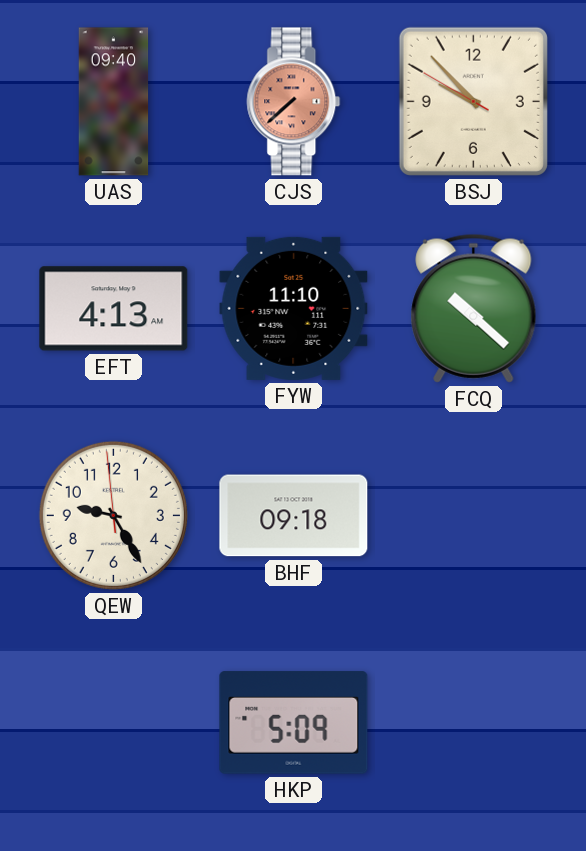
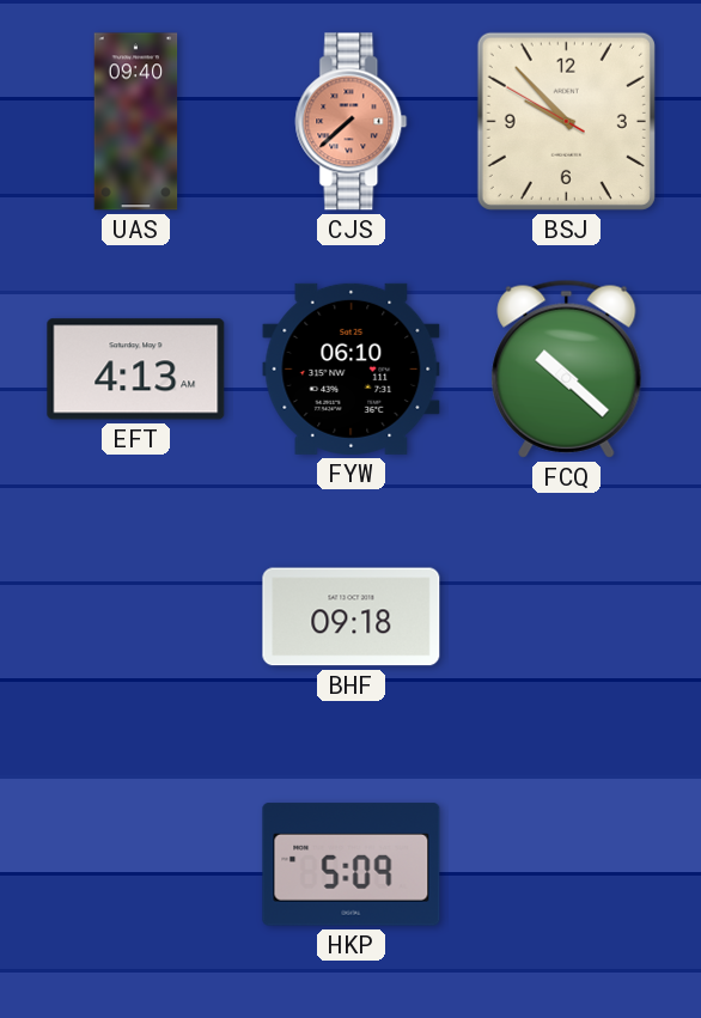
FYW: 11:10 -> 06:10 (352, 368)
QEW: 9:24 -> none (113, 515)
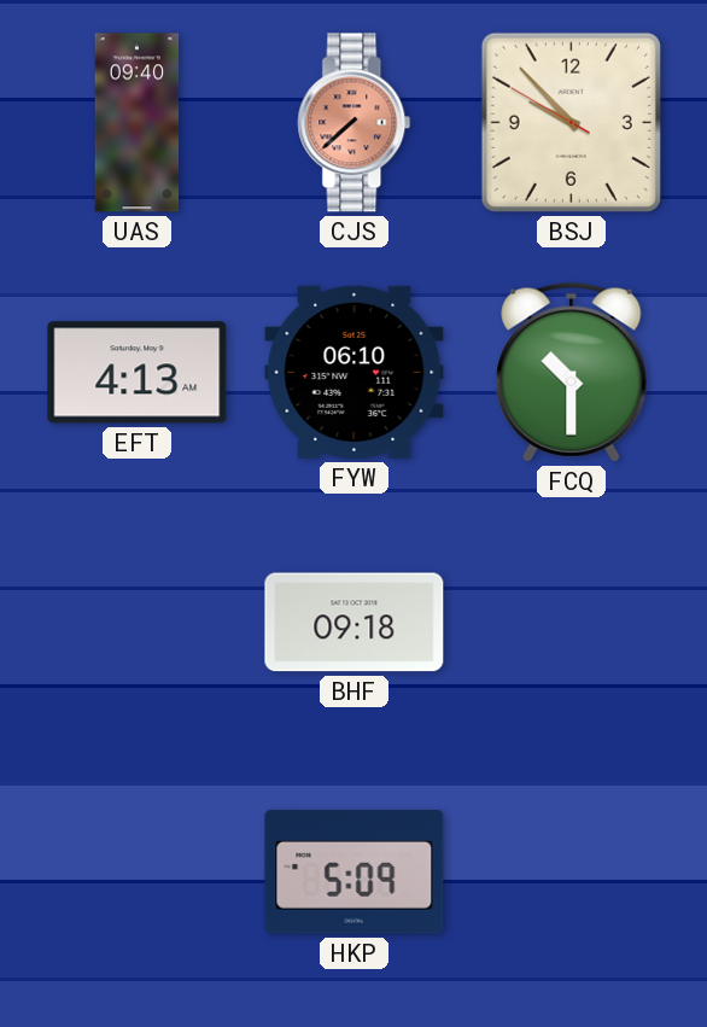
FCQ: 10:22 -> 10:30 (572, 372)
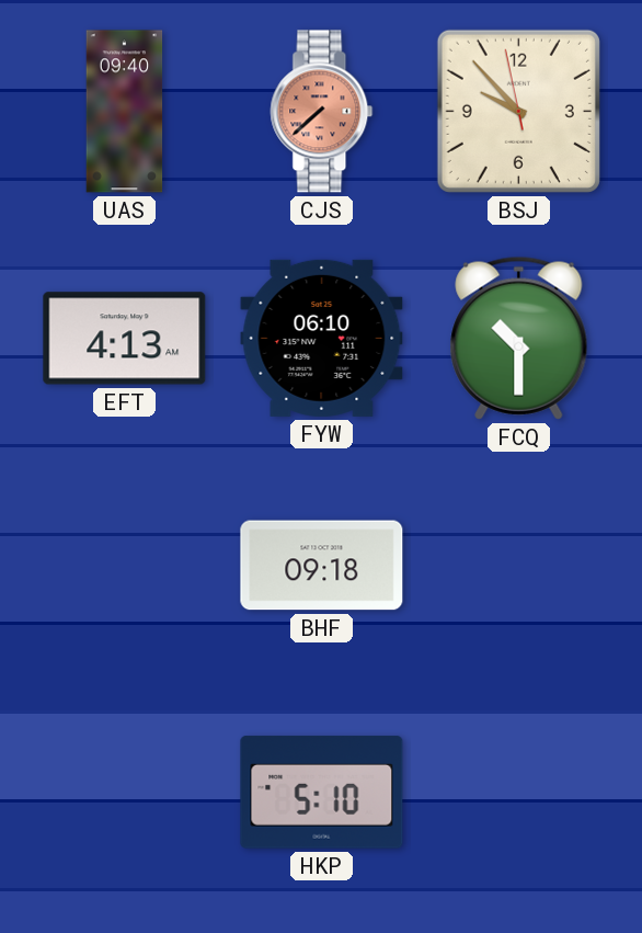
BSJ: 9:52:50 -> 9:52:58 (518, 111)
HKP: 5:09 -> 5:10 (322, 793)
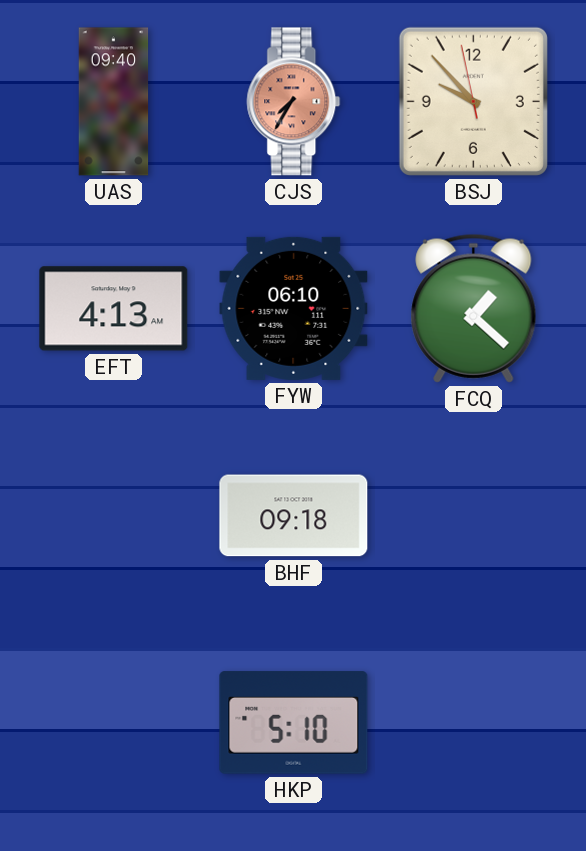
CJS: 7:38 -> 7:35 (294, 102)
FCQ: 10:30 -> 1:22 (474, 308)
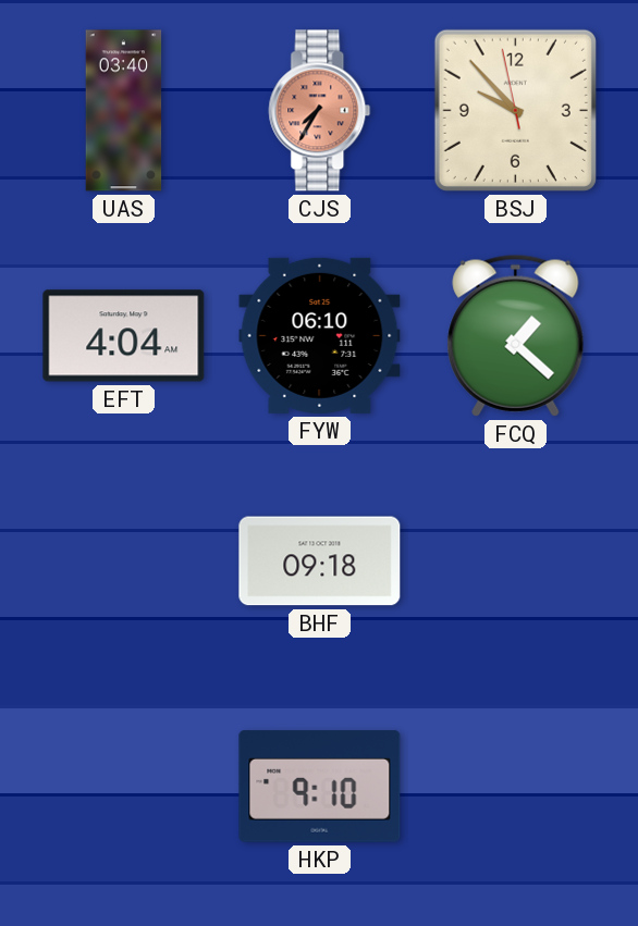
UAS: 09:40 -> 03:40 (124, 111)
EFT: 4:13 -> 4:04 (124, 336)
HKP: 5:10 -> 9:10 (320, 787)
